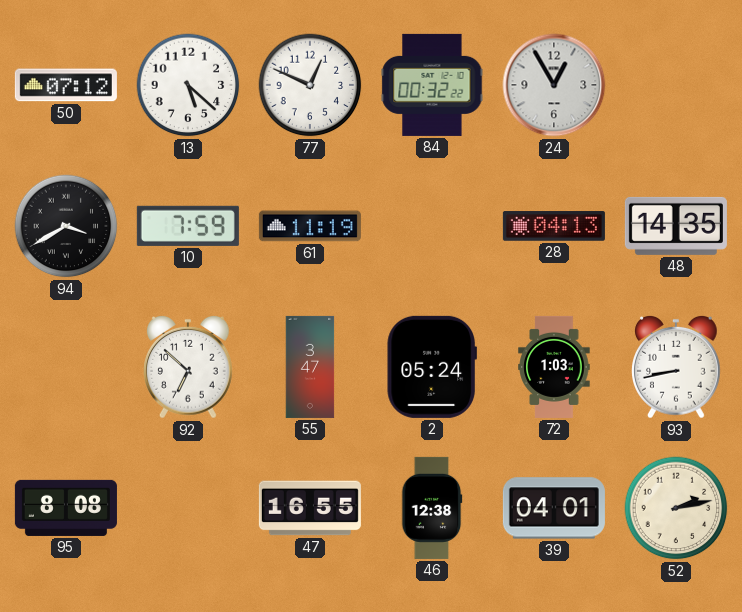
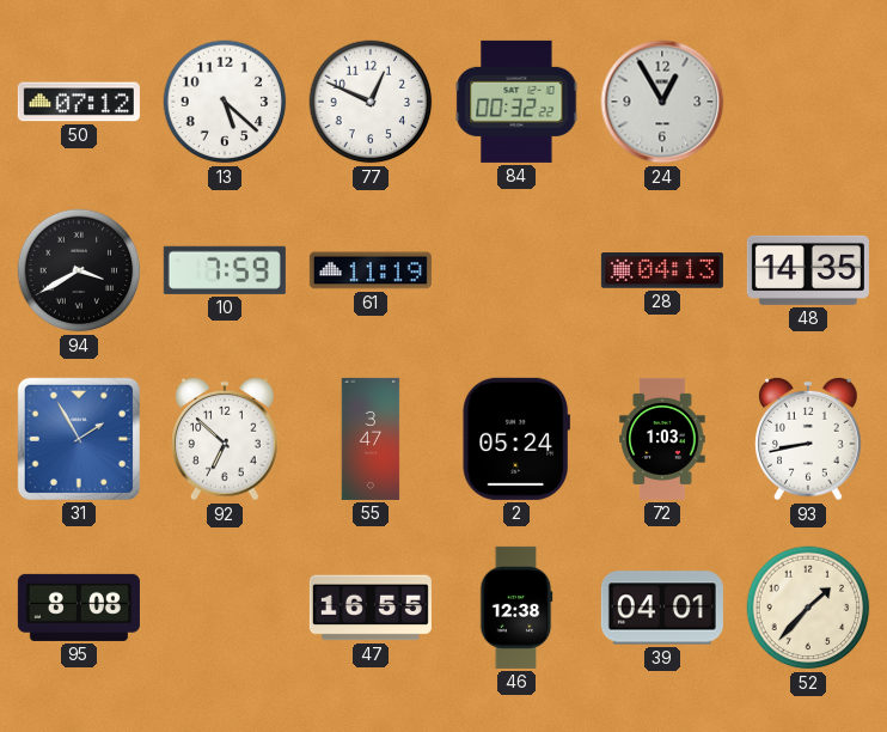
31: none -> 1:55 (79, 439)
52: 2:13 -> 1:37 (808, 608)
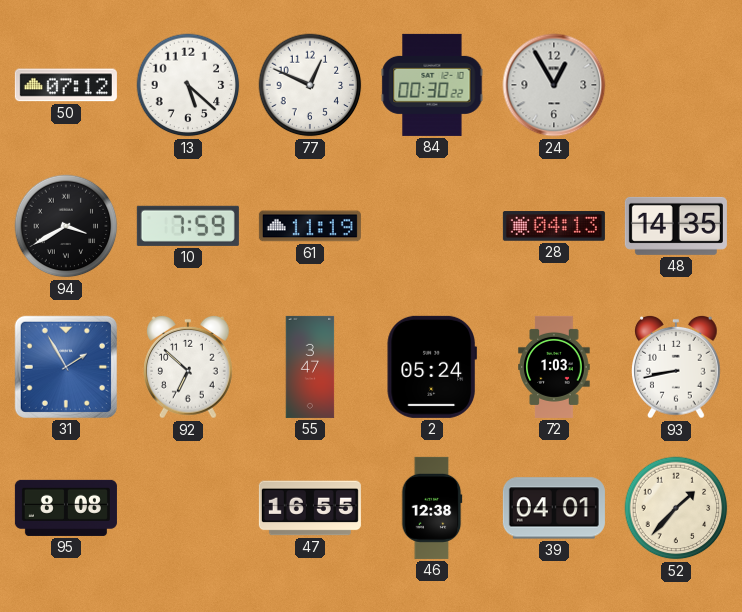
84: 00:32 -> 00:30 (432, 85)
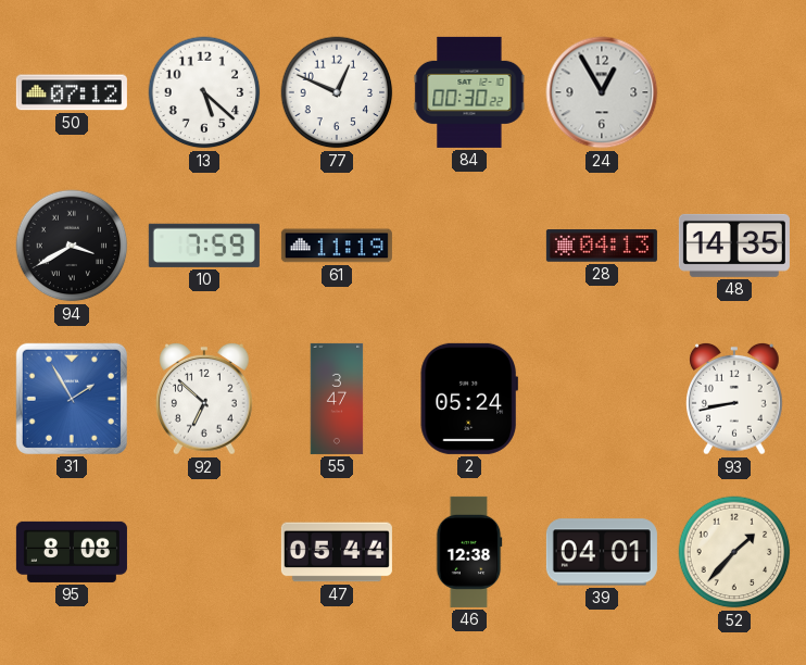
72: 1:03 -> none (554, 367)
47: 16:55 -> 05:44 (337, 552)
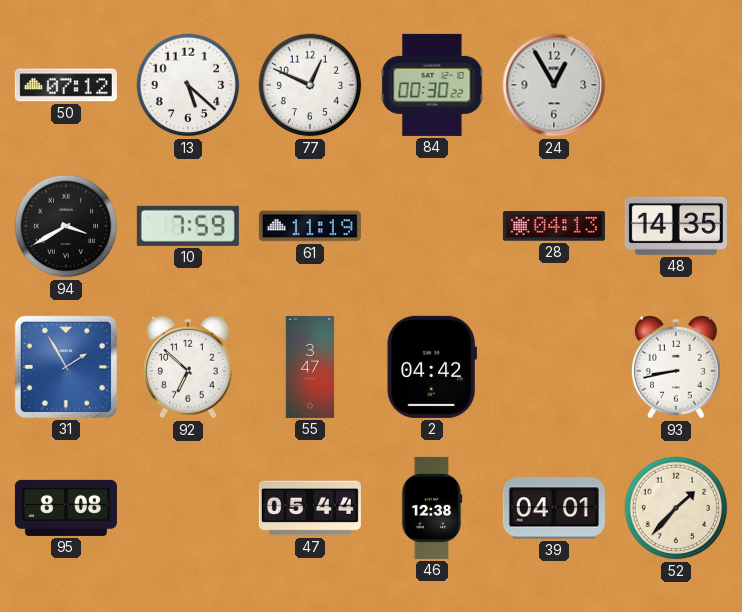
2: 05:24 -> 04:42 (432, 367)
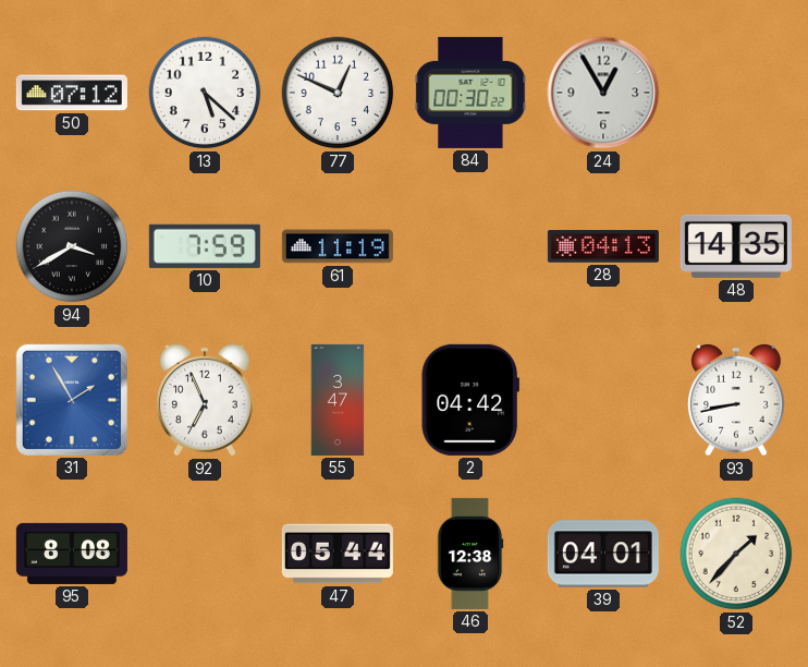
92: 6:52 -> 6:56 (206, 400)
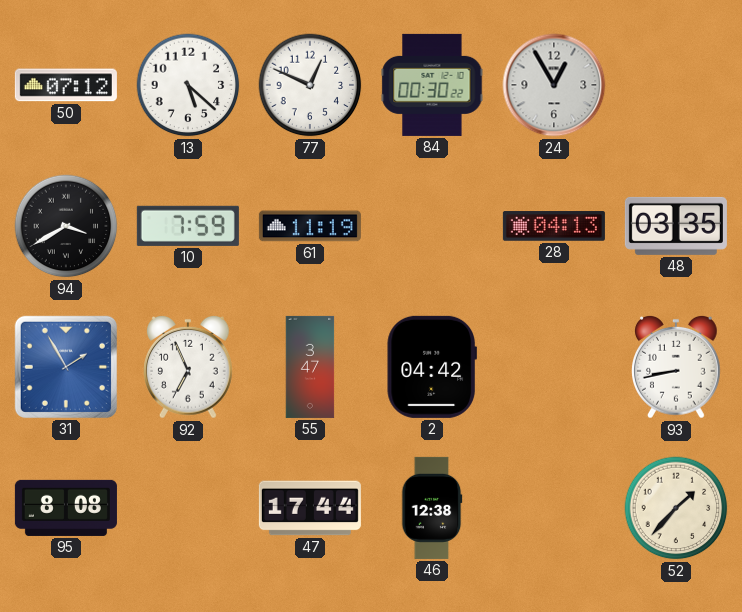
48: 14:35 -> 03:35 (676, 226)
47: 05:44 -> 17:44 (310, 508)
39: 04:01 -> none (603, 554)
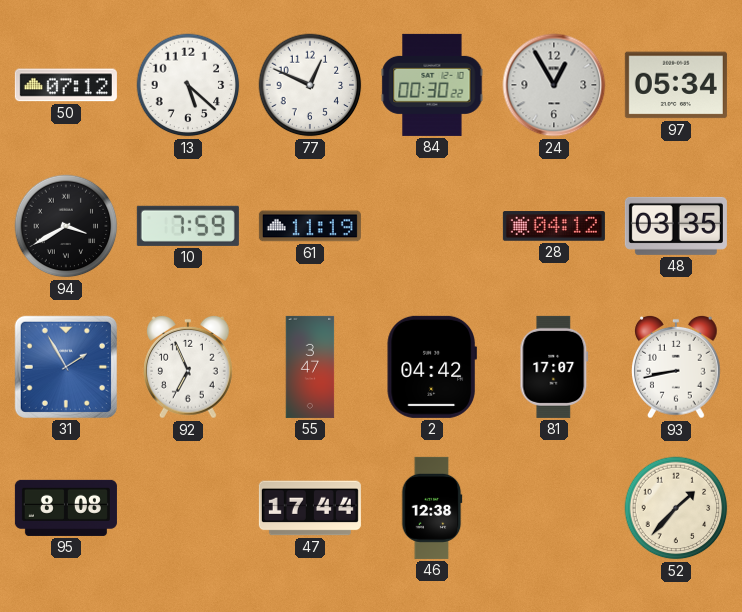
97: none -> 05:34 (676, 85)
28: 04:13 -> 04:12 (554, 226)
81: none -> 17:07 (554, 367)
